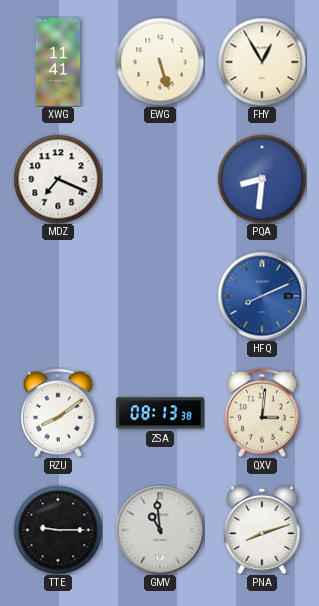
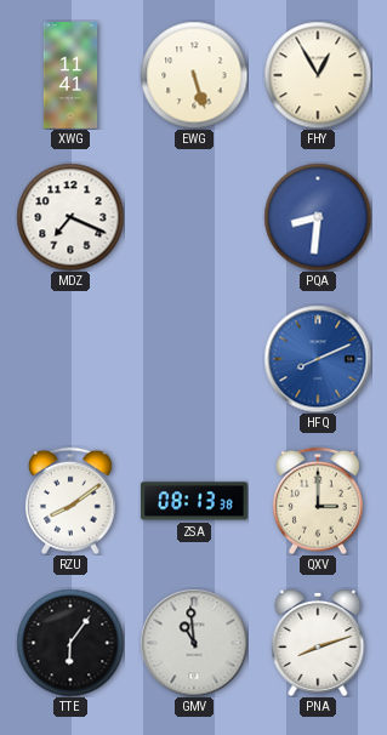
QXV: 3:01 -> 3:00 (318, 501)
TTE: 9:15 -> 6:06 (70, 643)
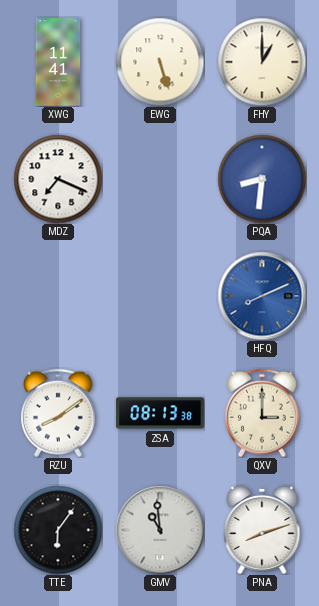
FHY: 12:55 -> 1:00 (262, 62)
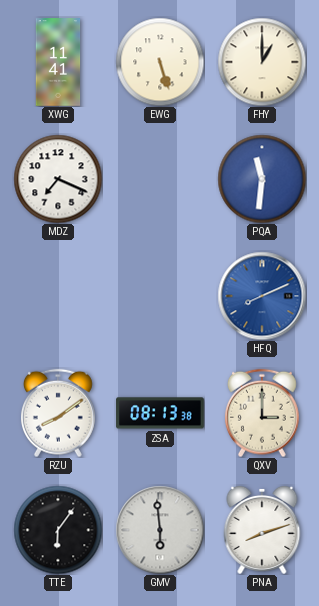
PQA: 8:31 -> 11:31 (262, 179)
GMV: 10:59 -> 5:59 (160, 530)
